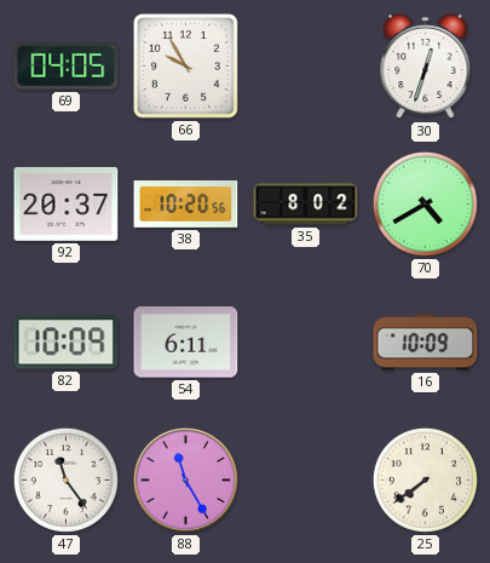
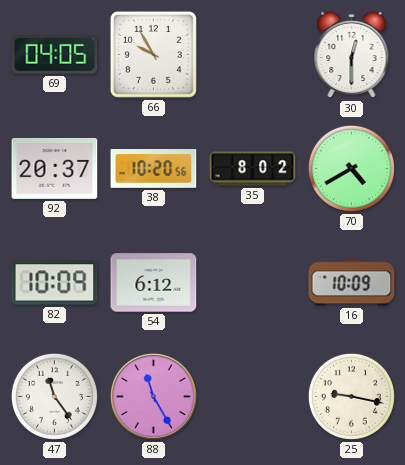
30: 12:33 -> 12:30 (352, 55)
54: 6:11 -> 6:12 (154, 283)
25: 7:39 -> 9:17 (351, 396)
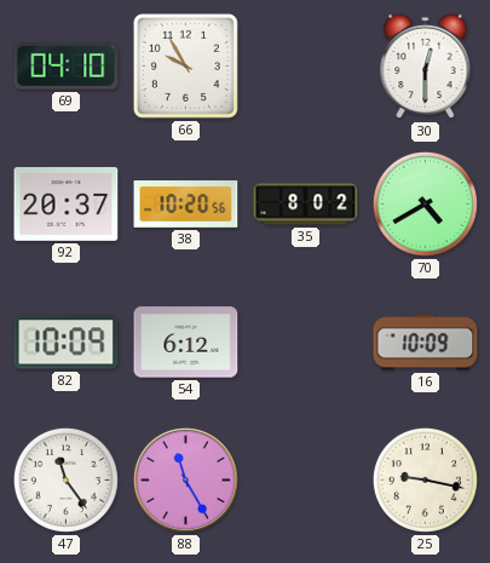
69: 04:05 -> 04:10 (67, 67)
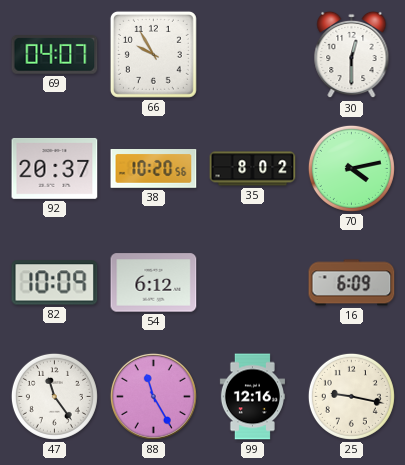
69: 04:10 -> 04:07 (55, 55)
70: 4:40 -> 4:13 (351, 168)
16: 10:09 -> 6:09 (352, 283)
99: none -> 12:16 (252, 397)
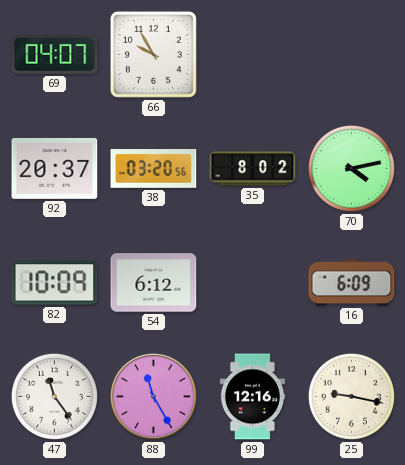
30: 12:30 -> none (352, 55)
38: 10:20 -> 03:20 (154, 169)
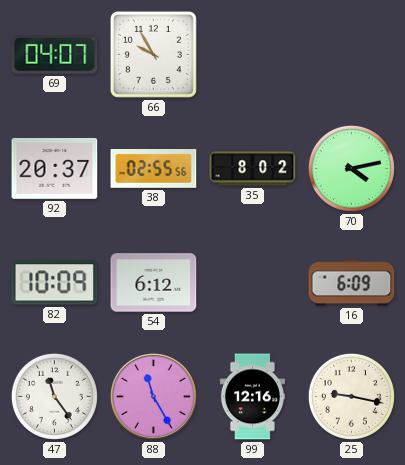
38: 03:20 -> 02:55 (154, 169)
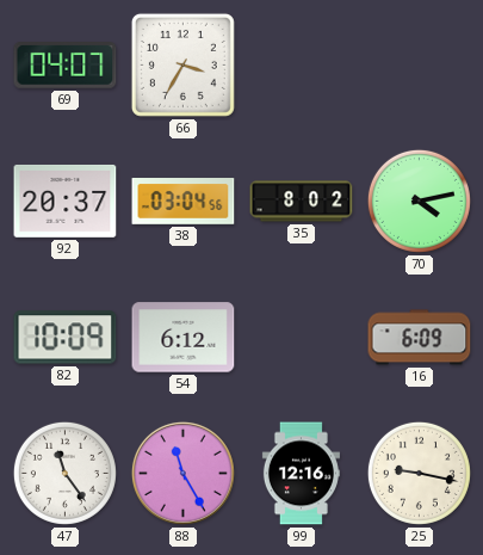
66: 9:55 -> 3:35 (182, 64)
38: 02:55 -> 03:04 (184, 202)
